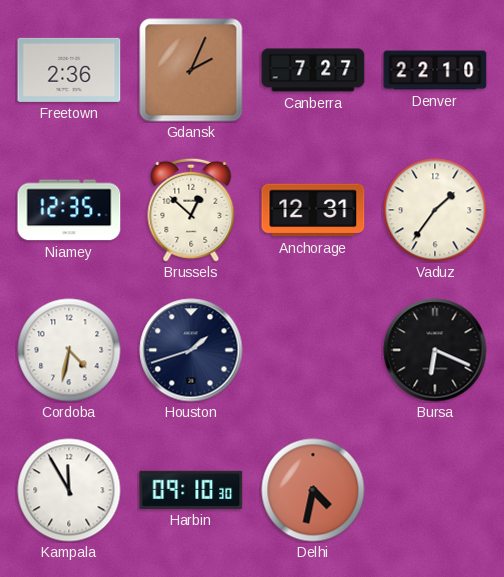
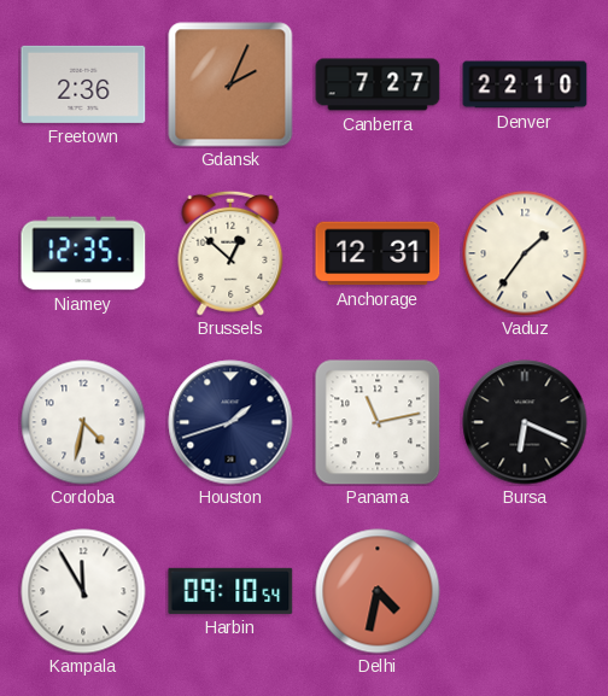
Panama: none -> 11:13 (378, 422)
Harbin: 09:10:30 -> 09:10:54 (230, 591)
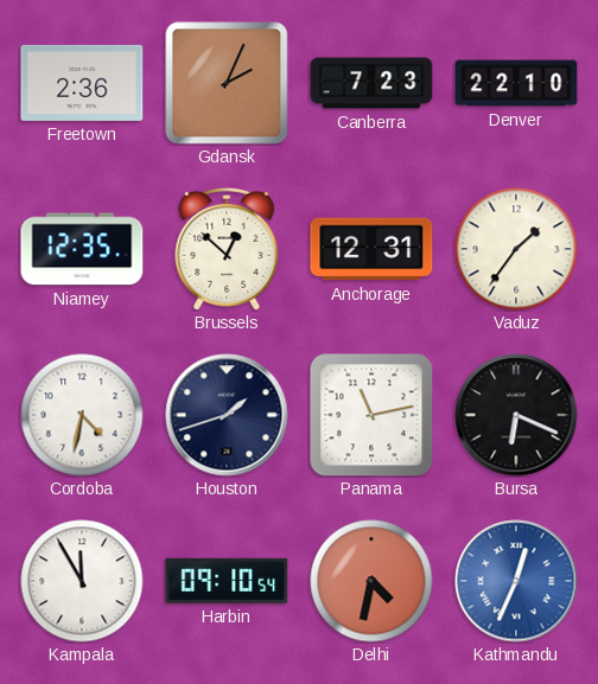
Canberra: 7:27 -> 7:23 (371, 83)
Kathmandu: none -> 12:34 (516, 581)
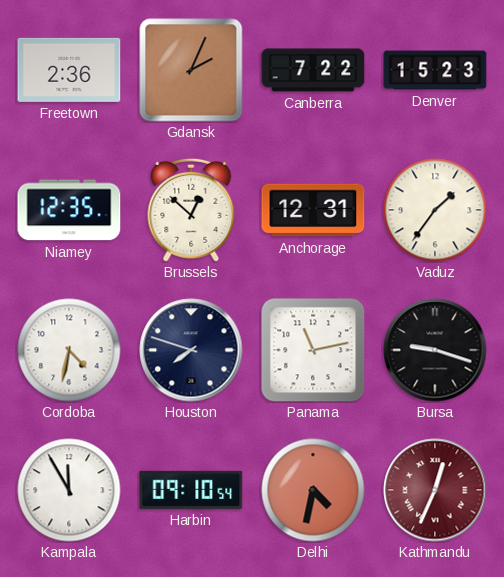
Canberra: 7:23 -> 7:22 (313, 70)
Denver: 22:10 -> 15:23 (435, 70)
Houston: 1:42 -> 7:48 (191, 350)
Bursa: 6:19 -> 9:18 (435, 350)
Kathmandu dial: blue -> burgundy (435, 490)
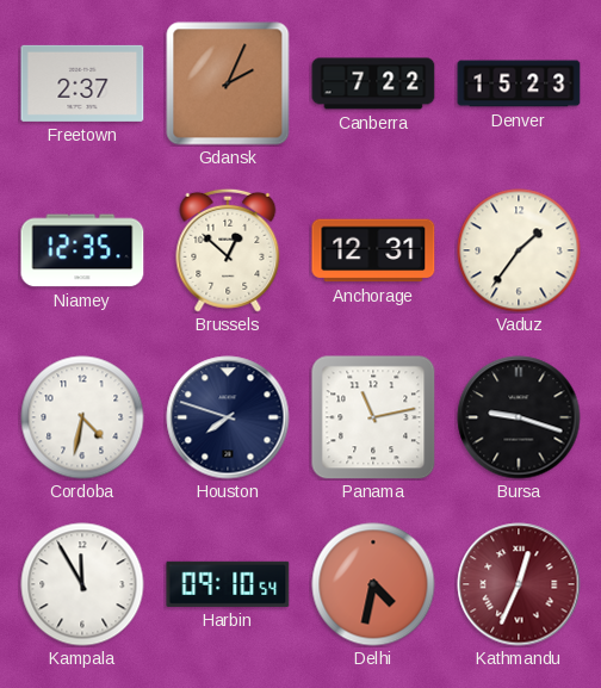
Freetown: 2:36 -> 2:37 (82, 83)
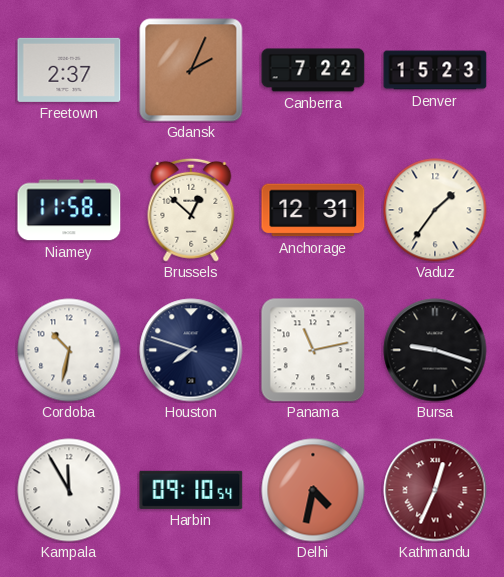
Niamey: 12:35 -> 11:58 (69, 210)
Cordoba: 4:32 -> 10:32 (69, 350)
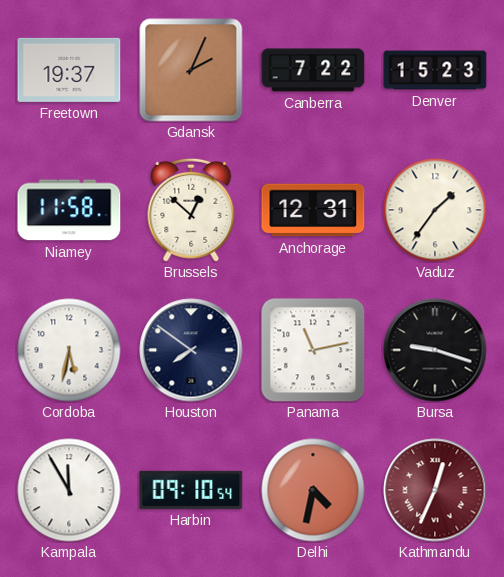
Freetown: 2:37 -> 19:37 (69, 70)
Cordoba: 10:32 -> 5:32 (69, 350)
Houston: 7:48 -> 7:51 (191, 350)
